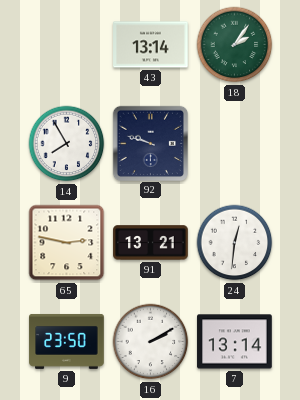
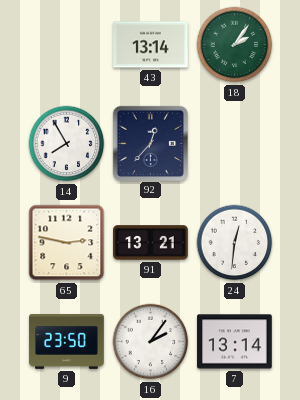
92: 9:48 -> 12:37 (150, 143)
16: 2:10 -> 2:06 (151, 342)
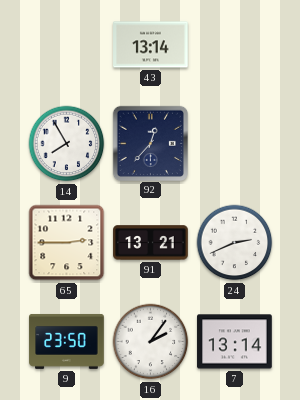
18: 2:06 -> none (235, 45)
65: 2:47 -> 2:45 (67, 243)
24: 12:31 -> 2:41 (235, 243)
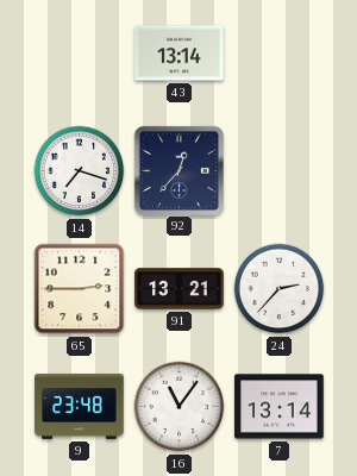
14: 7:55 -> 7:18 (80, 171)
24: 2:41 -> 2:37 (280, 289)
9: 23:50 -> 23:48 (80, 406)
16: 2:06 -> 11:06 (180, 407)
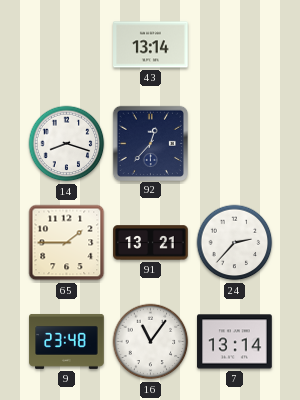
14: 7:18 -> 8:18 (67, 144)
65: 2:45 -> 1:45 (67, 243)
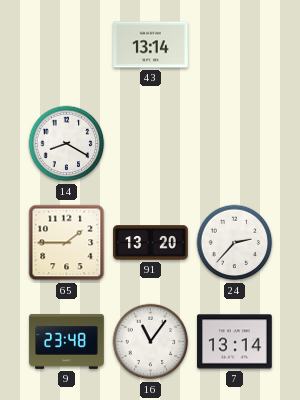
14: 8:18 -> 8:20 (67, 144)
92: 12:37 -> none (150, 143)
91: 13:21 -> 13:20 (151, 243)
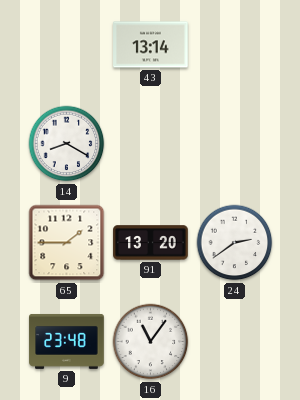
24: 2:37 -> 2:39 (235, 243)
7: 13:14 -> none (235, 342)
